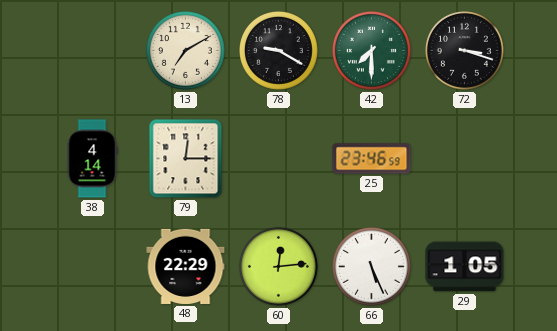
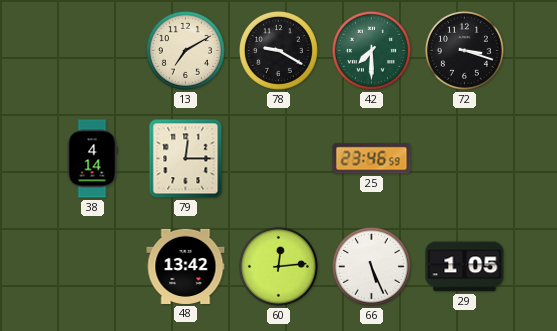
48: 22:29 -> 13:42 (186, 266)
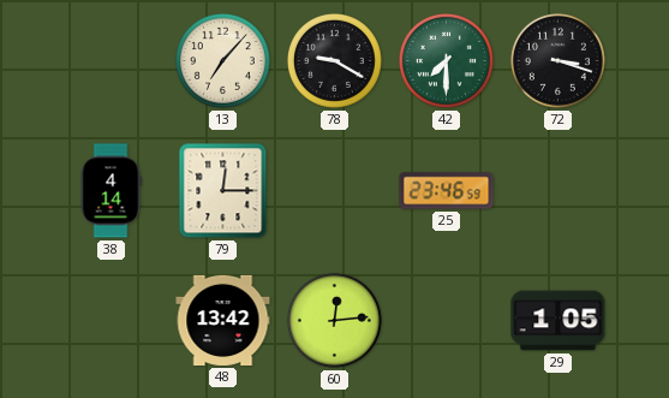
13: 7:10 -> 7:07 (222, 60)
66: 5:26 -> none (371, 266)
